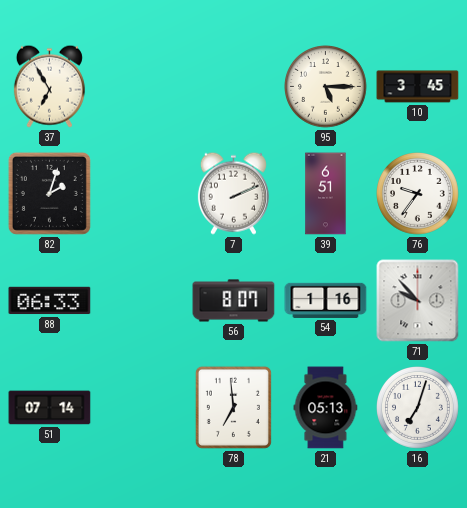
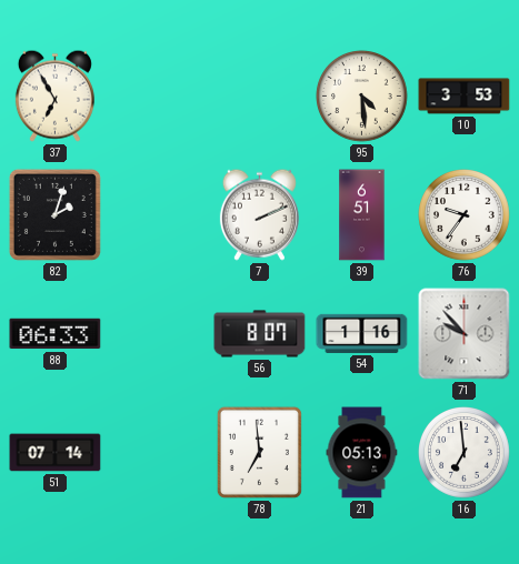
95: 5:15 -> 4:29 (362, 97)
10: 3:45 -> 3:53 (465, 97)
16: 7:03 -> 6:59 (465, 453)
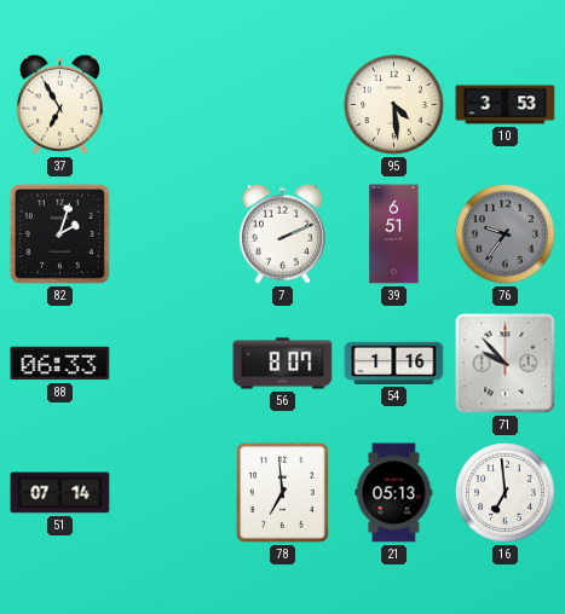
76 dial: white -> grey (506, 234)
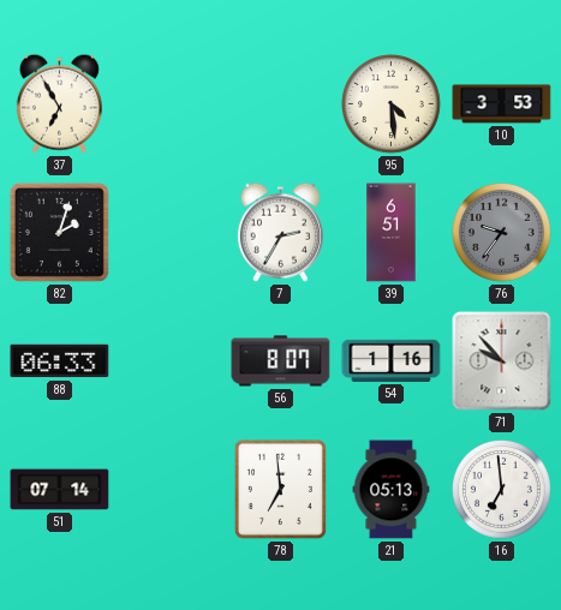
7: 2:11 -> 2:35 (280, 232)
